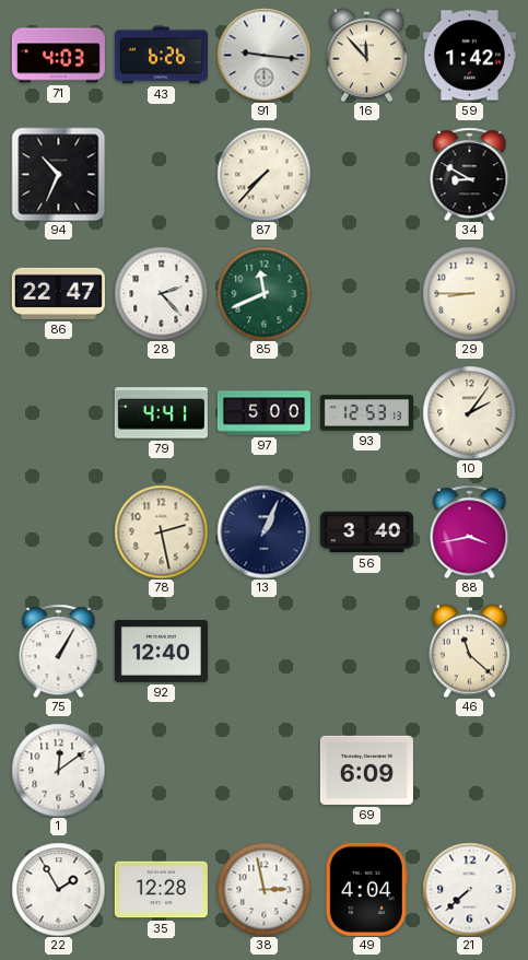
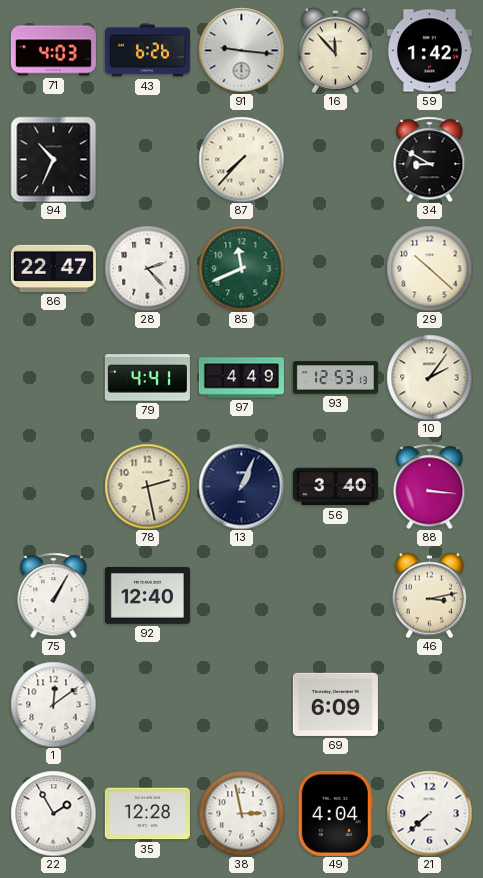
29: 8:45 -> 10:22 (429, 268)
97: 5:00 -> 4:49 (241, 378)
88: 3:43 -> 3:16 (430, 486)
46: 11:22 -> 3:13 (430, 595)
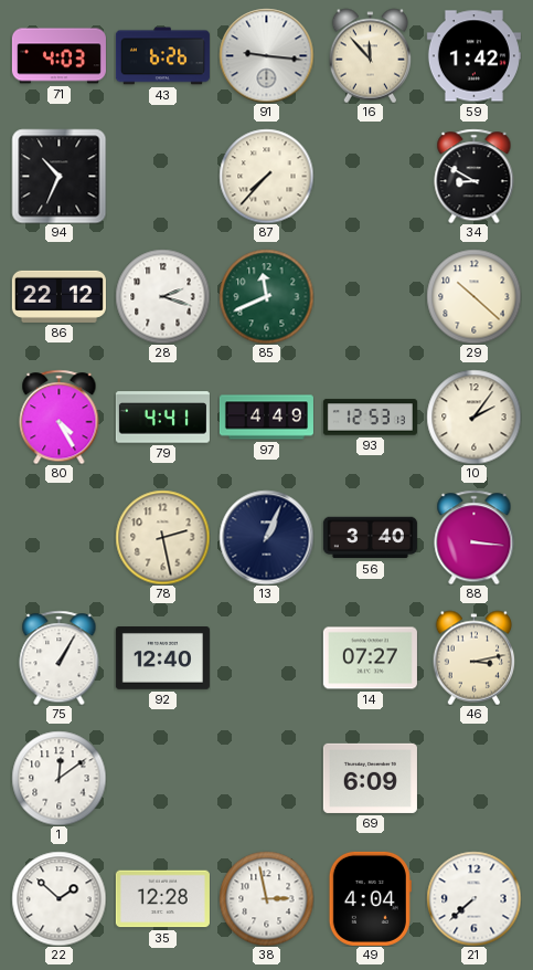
86: 22:47 -> 22:12 (58, 296)
28: 2:23 -> 2:18 (162, 296)
80: none -> 4:25 (60, 417)
14: none -> 07:27 (370, 658)
22: 1:55 -> 1:52 (58, 898)
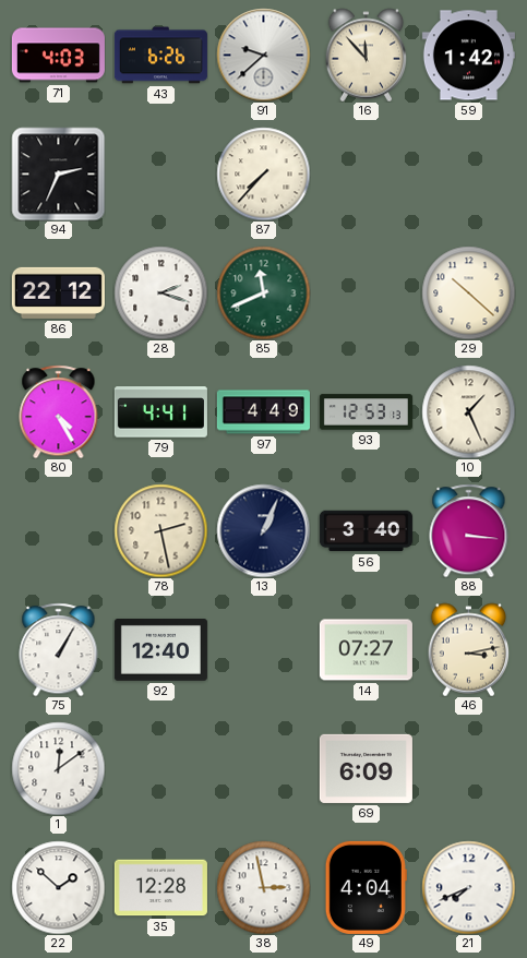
91: 9:16 -> 9:38 (263, 55)
94: 10:34 -> 2:34 (58, 173)
34: 8:50 -> none (475, 176)
10: 2:06 -> 1:26 (468, 411)
21: 7:38 -> 7:41 (468, 887)
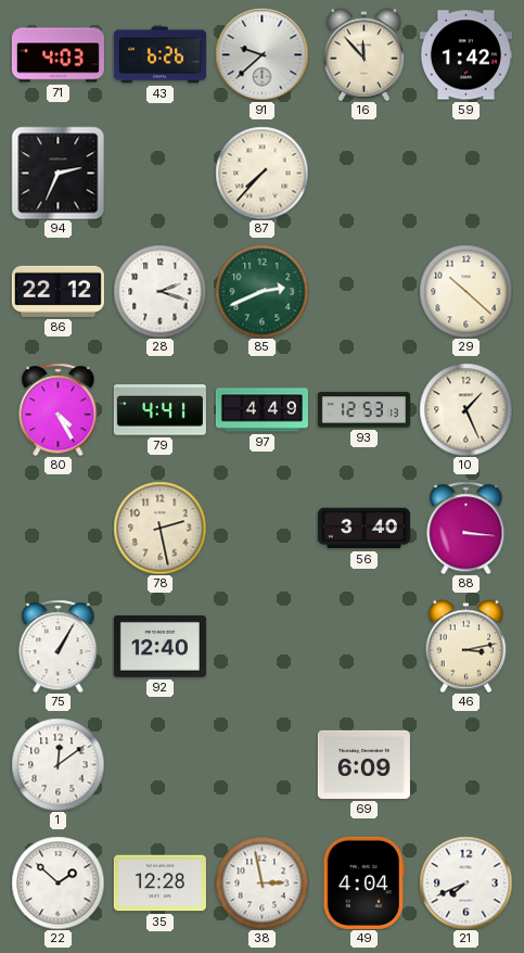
85: 11:41 -> 2:41 (261, 291)
13: 1:04 -> none (263, 530)
14: 07:27 -> none (366, 650)
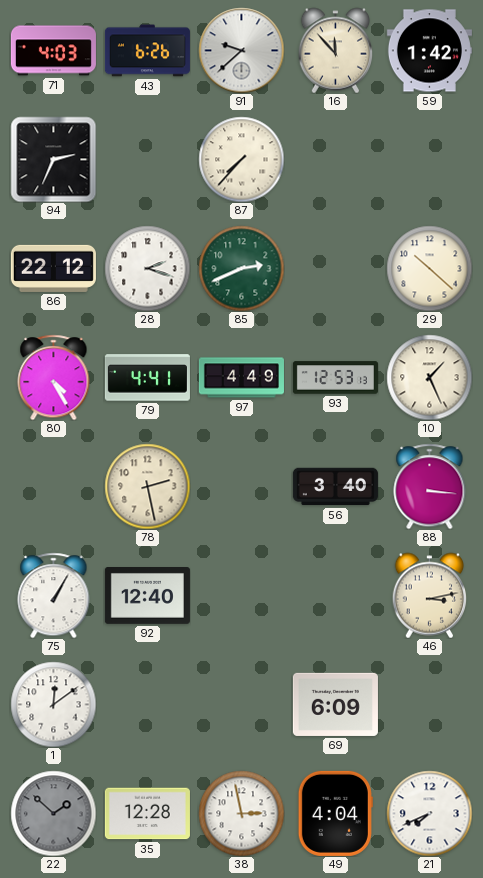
22 dial: white -> grey (53, 813)
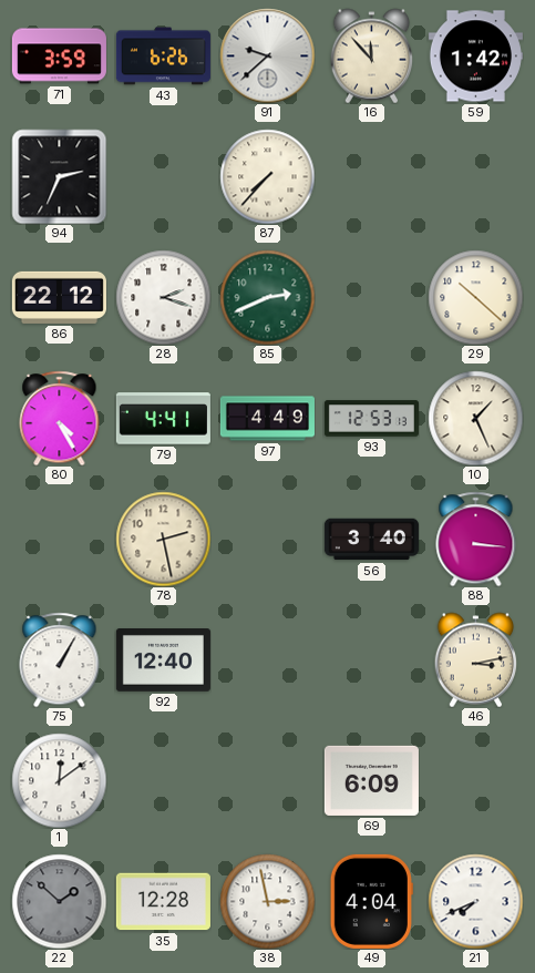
71: 4:03 -> 3:59 (59, 57)
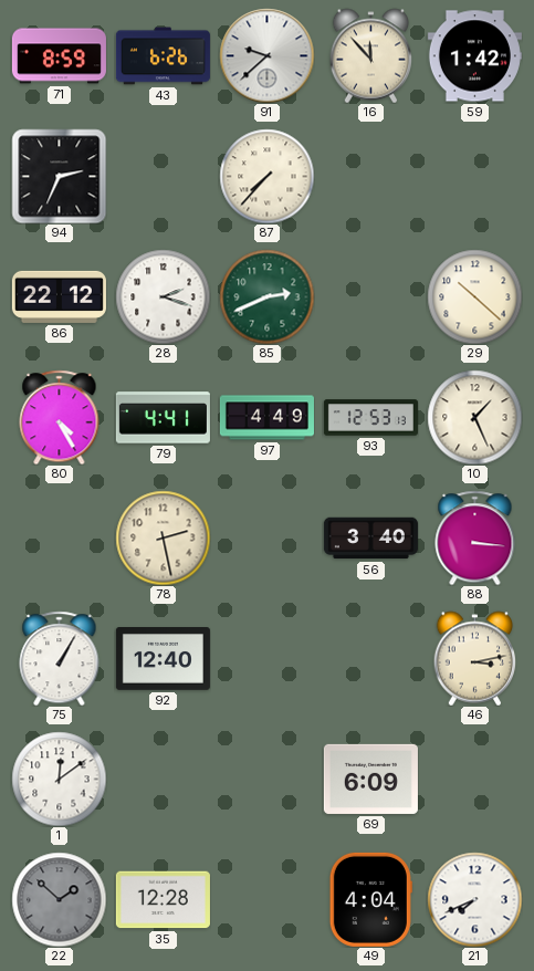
71: 3:59 -> 8:59 (59, 56)
38: 2:58 -> none (267, 901)
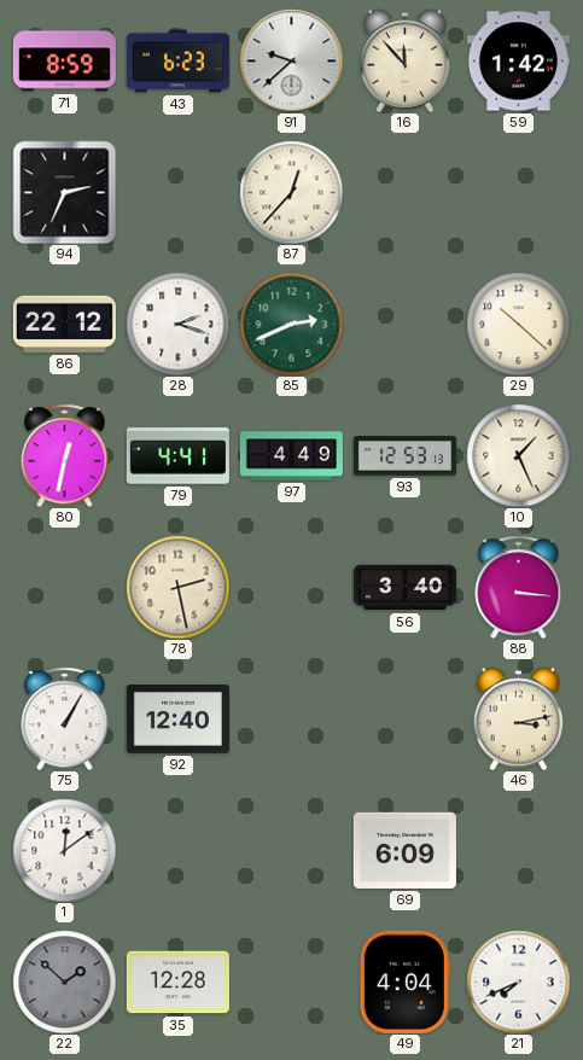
43: 6:26 -> 6:23 (177, 62)
87: 7:37 -> 12:37 (291, 192)
80: 4:25 -> 12:32 (65, 455)
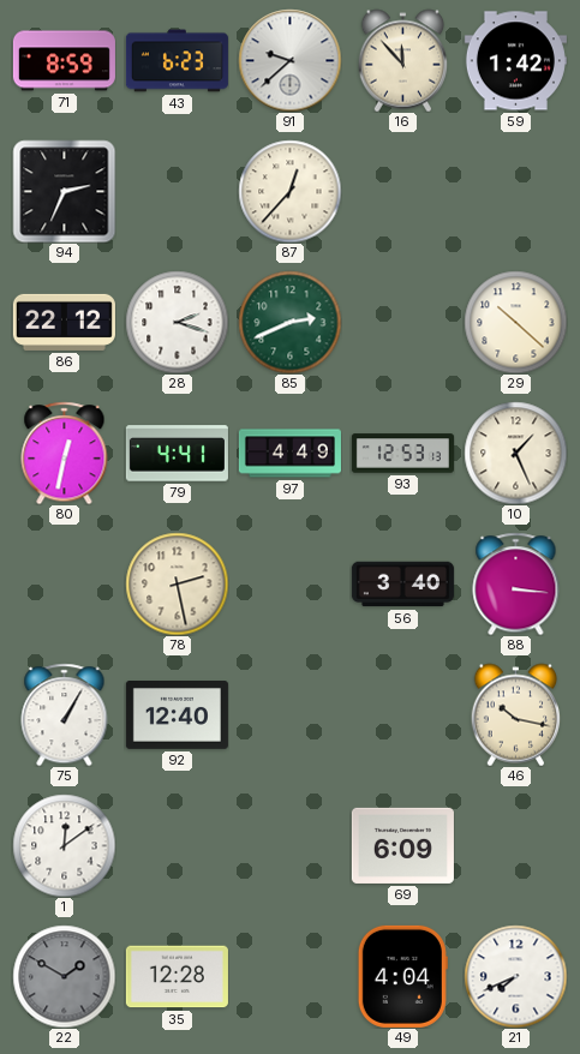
46: 3:13 -> 10:17 (516, 714)
22: 1:52 -> 1:50 (64, 976)
